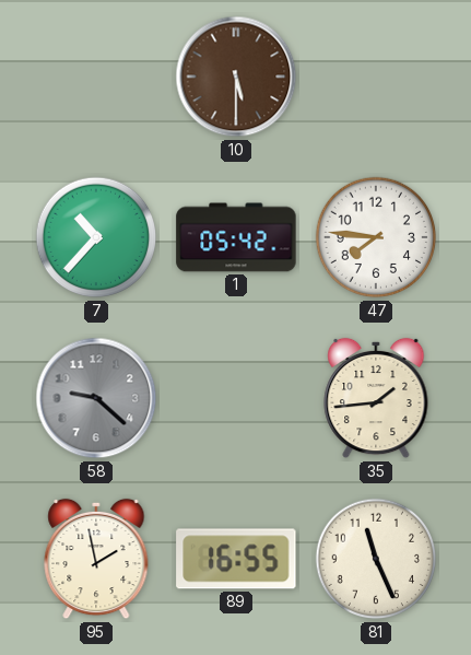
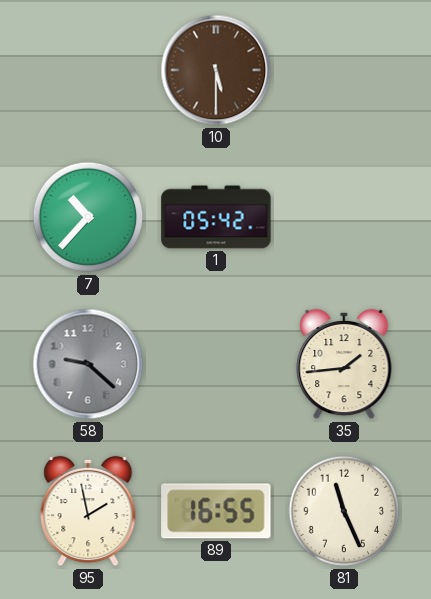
47: 7:46 -> none (376, 237)
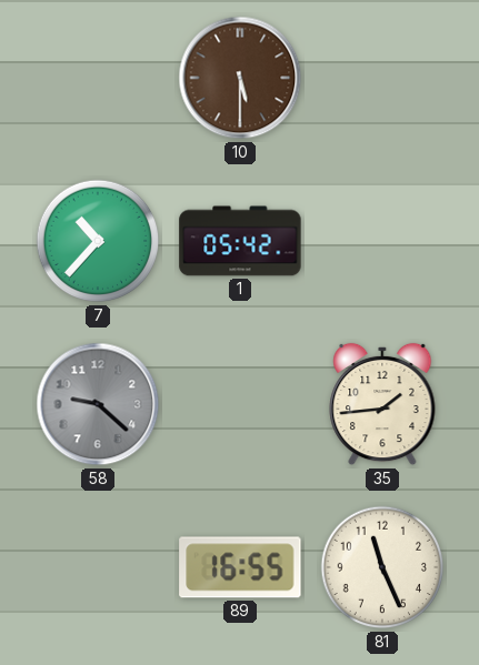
95: 1:58 -> none (88, 511)
